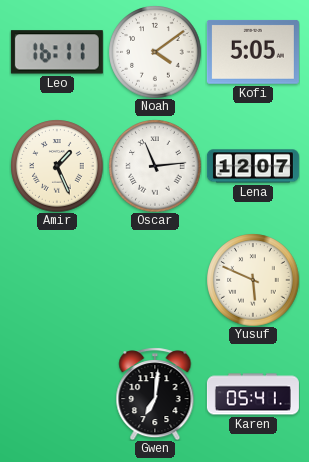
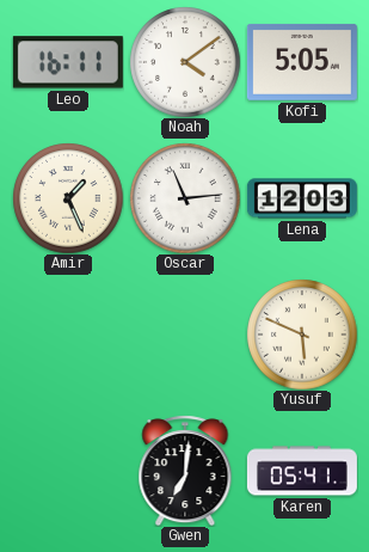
Lena: 12:07 -> 12:03 (302, 198)
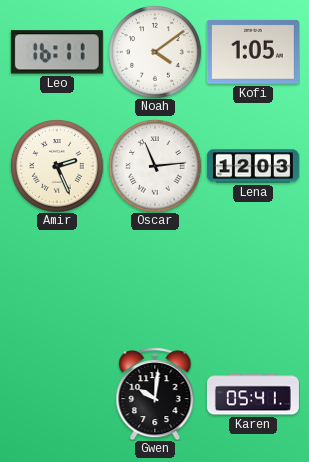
Kofi: 5:05 -> 1:05 (253, 52)
Amir: 1:26 -> 2:26 (57, 166)
Yusuf: 5:49 -> none (302, 335)
Gwen: 7:01 -> 10:01 (155, 394)
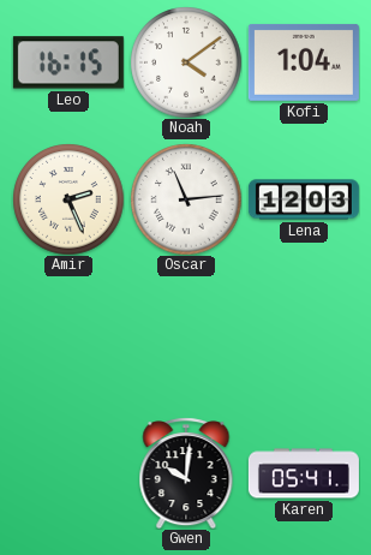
Leo: 16:11 -> 16:15 (68, 62)
Kofi: 1:05 -> 1:04 (304, 62)
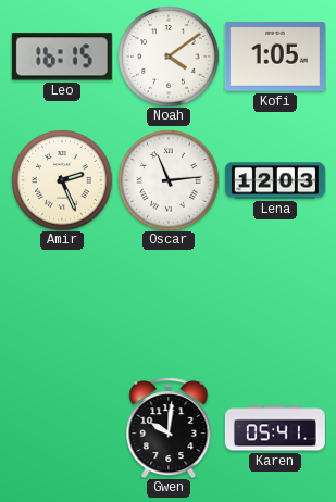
Kofi: 1:04 -> 1:05 (275, 57)
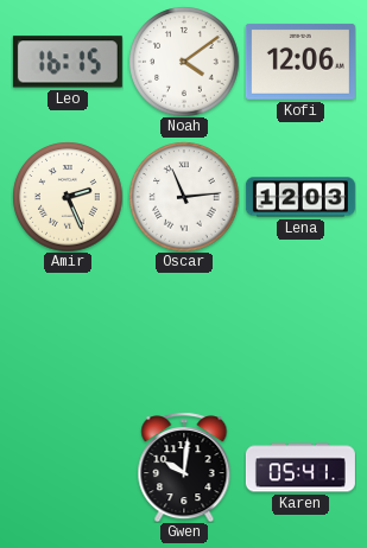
Kofi: 1:05 -> 12:06 (300, 62)
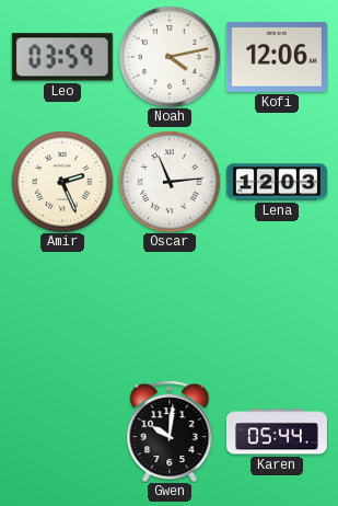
Leo: 16:15 -> 03:59 (62, 57)
Noah: 4:09 -> 4:13 (170, 57)
Karen: 05:41 -> 05:44 (277, 432)
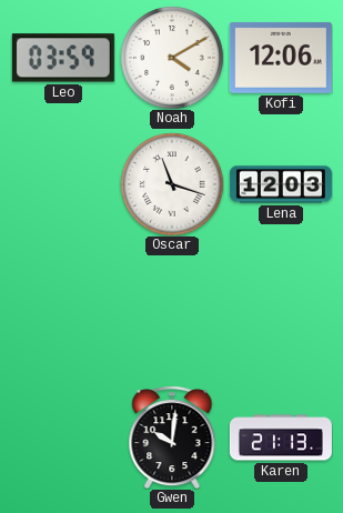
Noah: 4:13 -> 4:10 (172, 58)
Amir: 2:26 -> none (62, 182)
Oscar: 11:14 -> 11:18 (172, 184)
Karen: 05:44 -> 21:13 (281, 437)
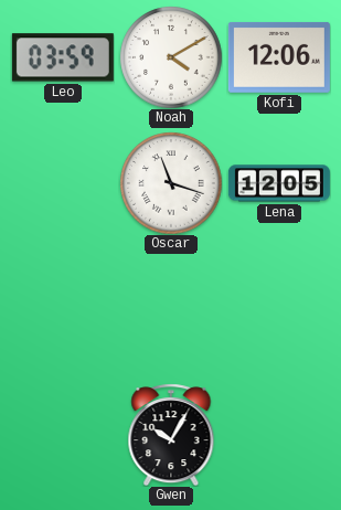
Lena: 12:03 -> 12:05 (279, 183)
Gwen: 10:01 -> 10:05 (171, 435)
Karen: 21:13 -> none (281, 437)
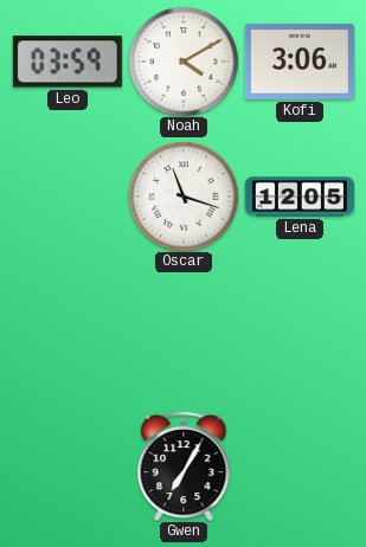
Kofi: 12:06 -> 3:06 (300, 62)
Gwen: 10:05 -> 7:05 (184, 466)
